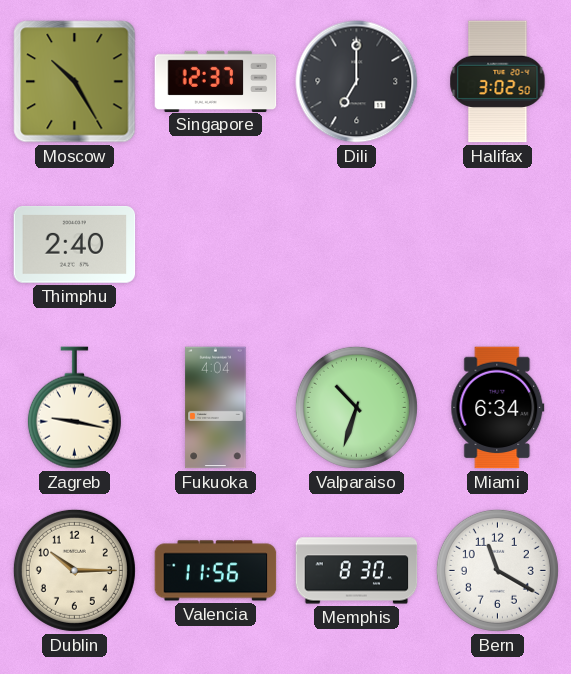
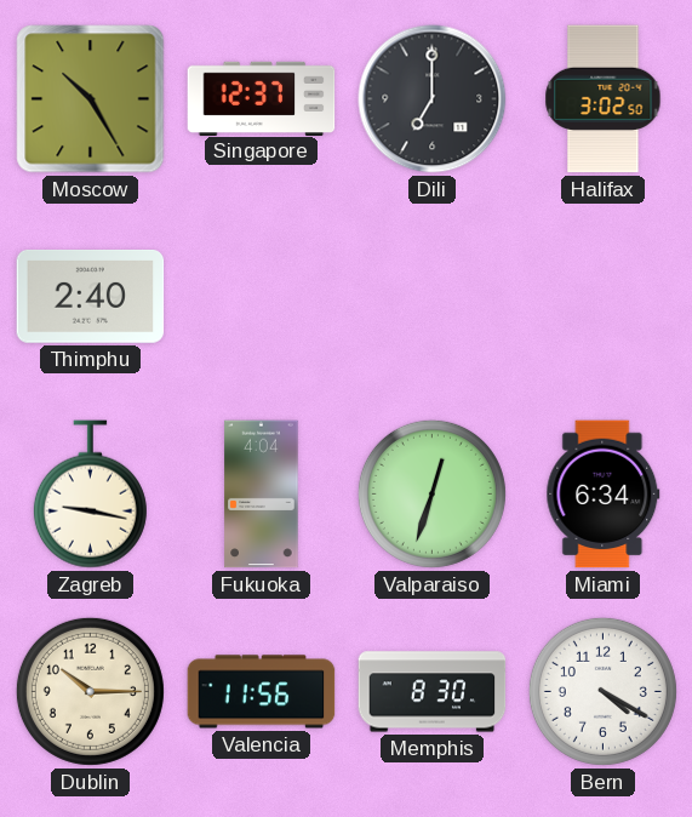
Valparaiso: 10:33 -> 12:33 (431, 493)
Bern: 11:20 -> 4:20 (602, 691)
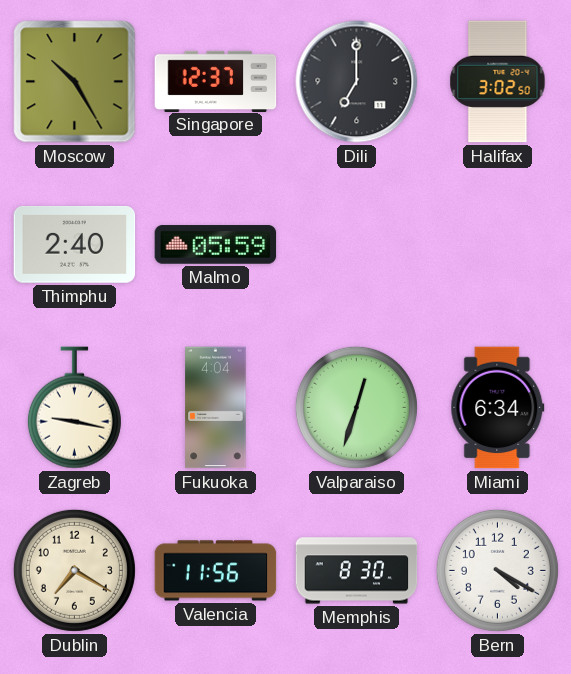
Malmo: none -> 05:59 (216, 245)
Dublin: 10:15 -> 7:20 (74, 570)
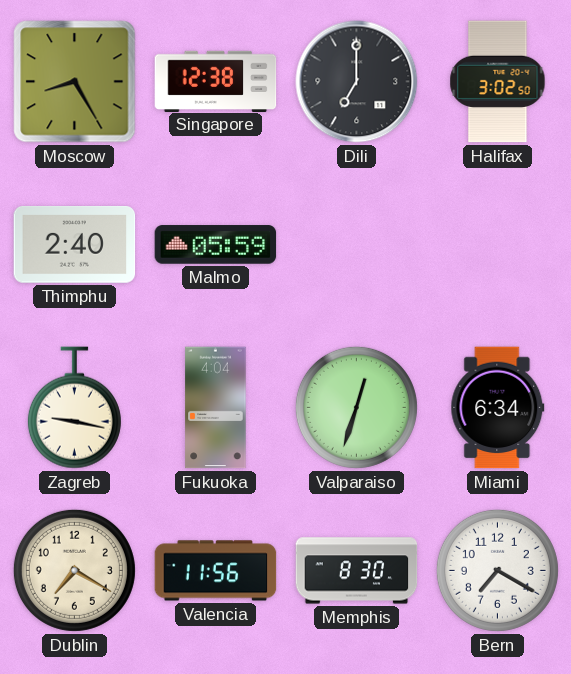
Moscow: 10:25 -> 8:25 (75, 82)
Singapore: 12:37 -> 12:38 (216, 81)
Bern: 4:20 -> 7:20 (497, 570)
